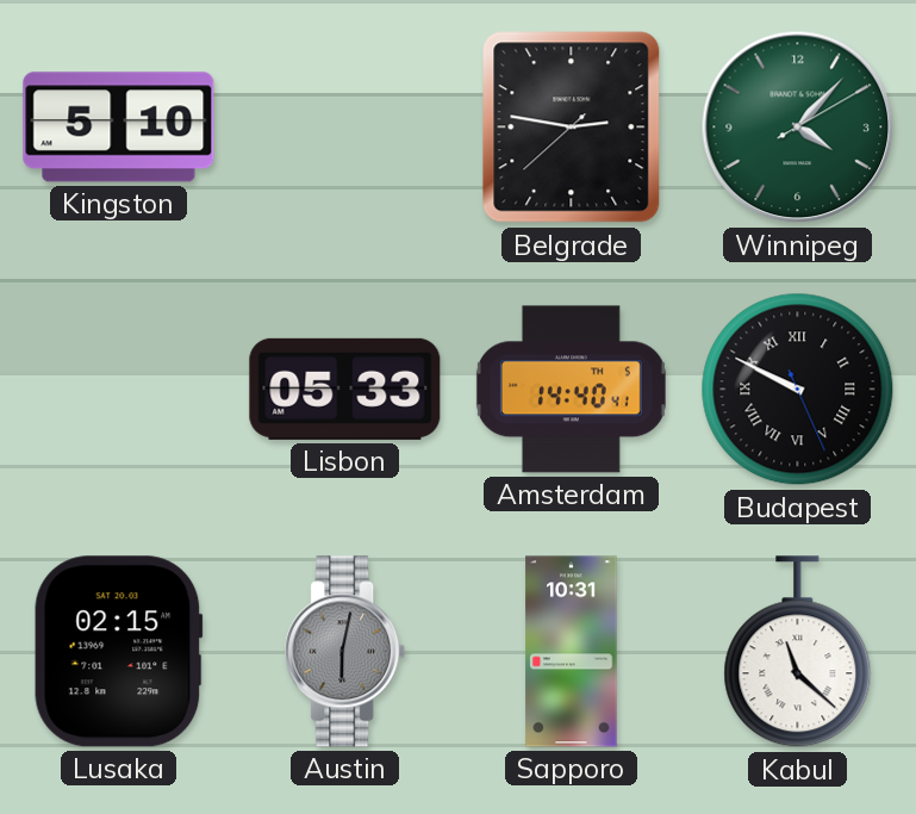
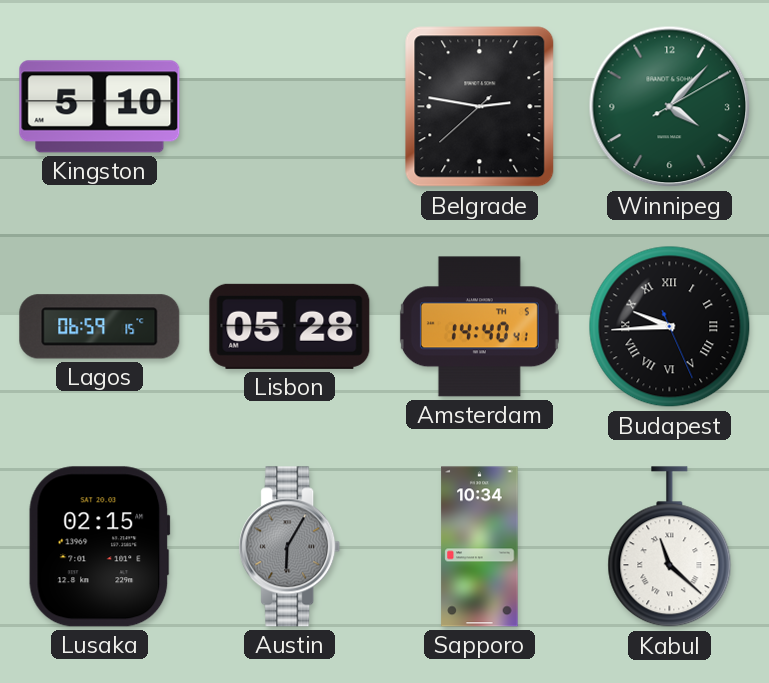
Lagos: none -> 06:59 (100, 327)
Lisbon: 05:33 -> 05:28 (290, 326)
Budapest: 9:49 -> 9:44 (670, 327)
Austin: 6:02 -> 6:05 (290, 547)
Sapporo: 10:31 -> 10:34 (480, 547)
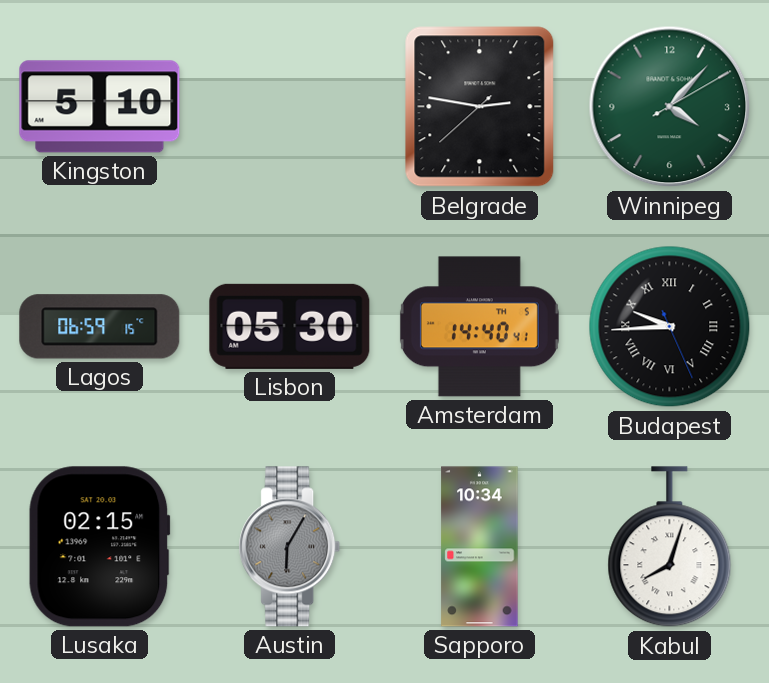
Lisbon: 05:28 -> 05:30 (290, 326)
Kabul: 11:22 -> 8:03 (670, 547)
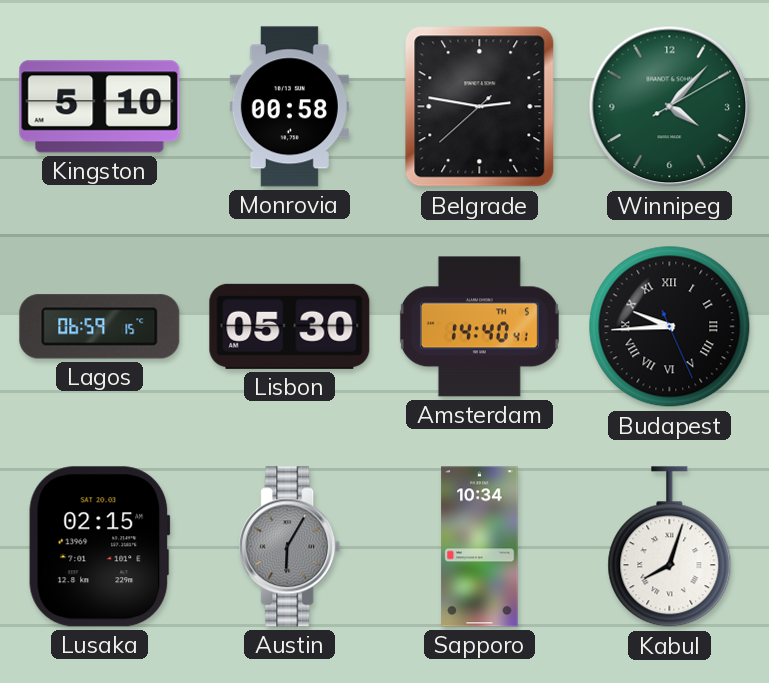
Monrovia: none -> 00:58 (289, 107)
